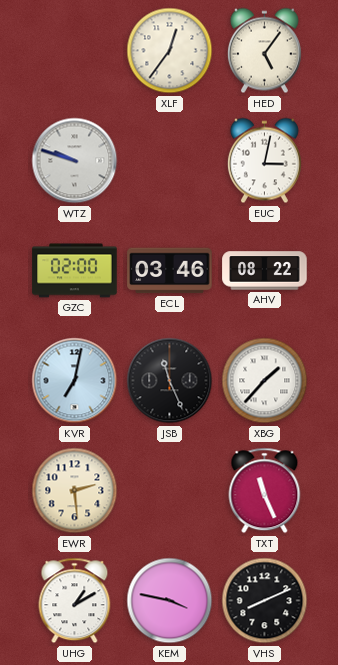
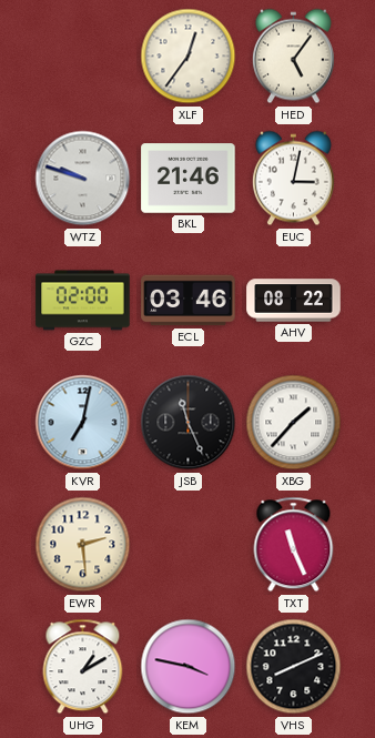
BKL: none -> 21:46 (189, 179)
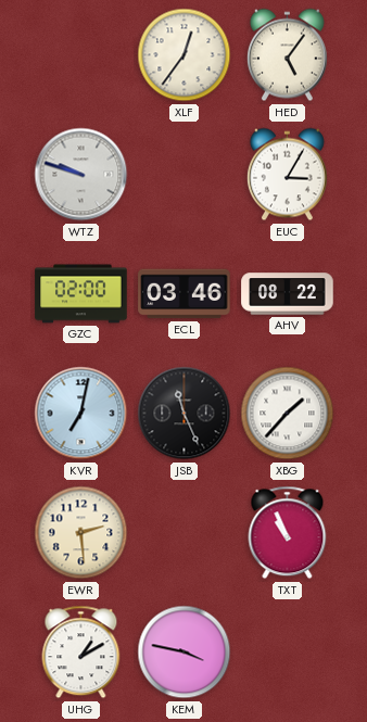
BKL: 21:46 -> none (189, 179)
EUC: 3:02 -> 3:05 (287, 175)
TXT: 11:26 -> 10:56 (288, 533)
VHS: 8:11 -> none (294, 667)
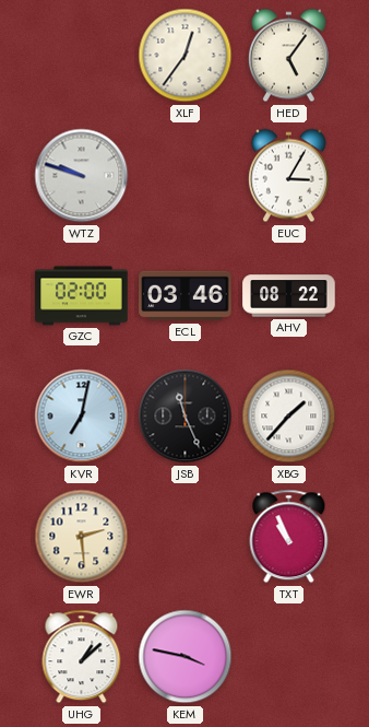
UHG: 1:10 -> 1:08 (82, 657)
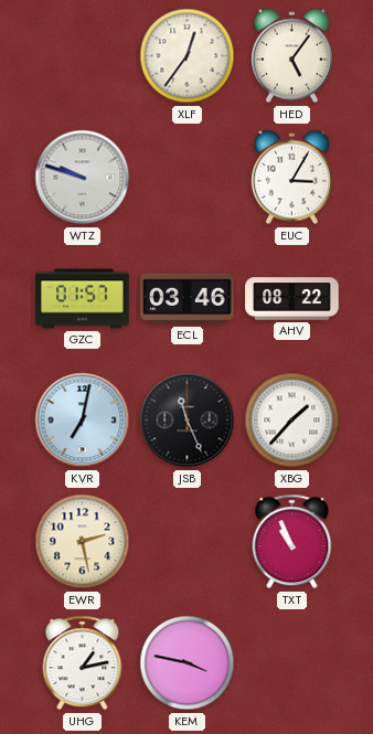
GZC: 02:00 -> 01:57 (83, 299)
EWR: 2:29 -> 2:28 (83, 542)
UHG: 1:08 -> 1:13 (83, 663)
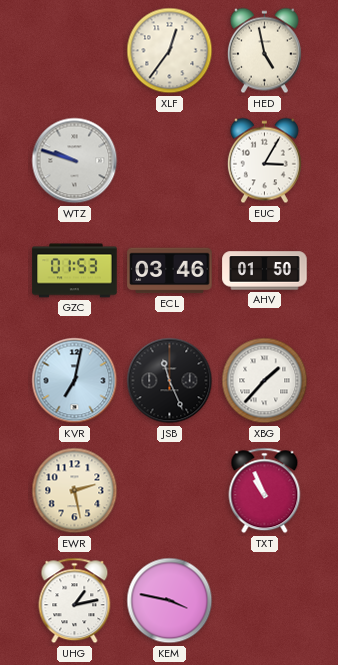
HED: 5:06 -> 4:58 (264, 51)
GZC: 01:57 -> 01:53 (75, 271)
AHV: 08:22 -> 01:50 (265, 271)
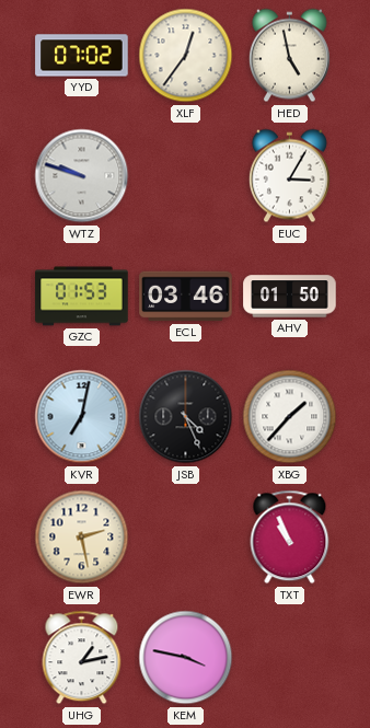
YYD: none -> 07:02 (82, 56)
JSB: 11:26 -> 4:26 (186, 417)
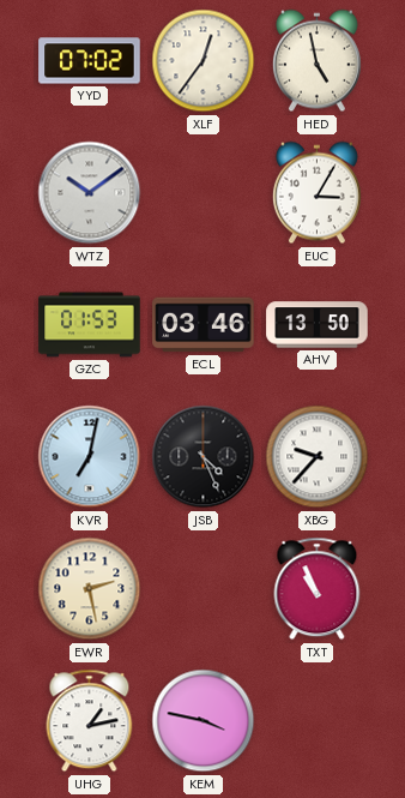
WTZ: 9:48 -> 10:09 (90, 193)
AHV: 01:50 -> 13:50 (318, 325)
XBG: 1:37 -> 9:37 (318, 457)
